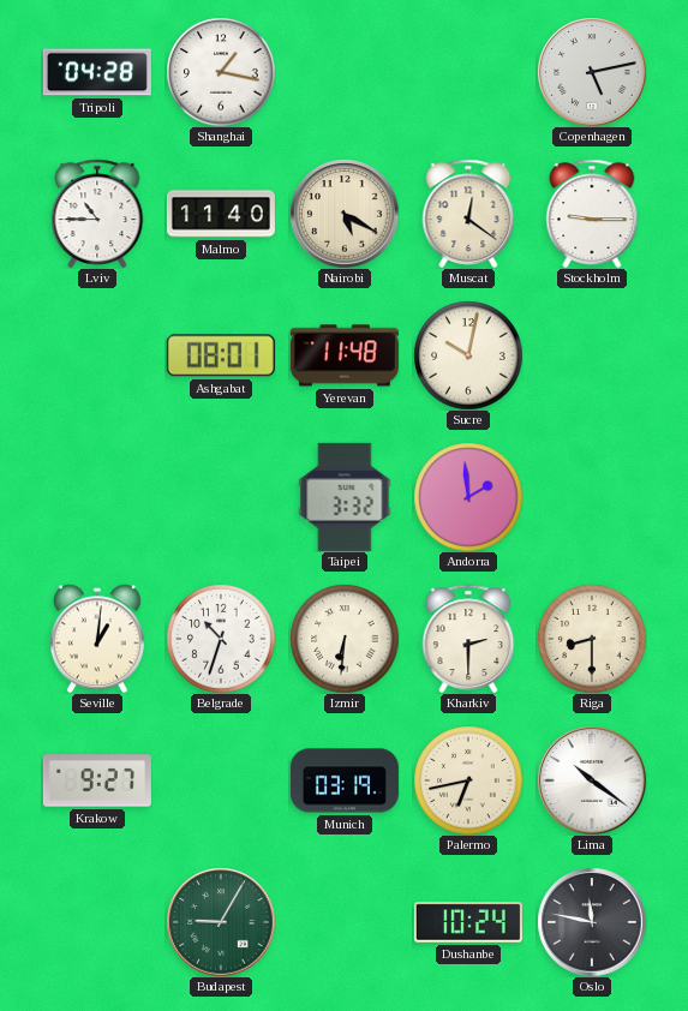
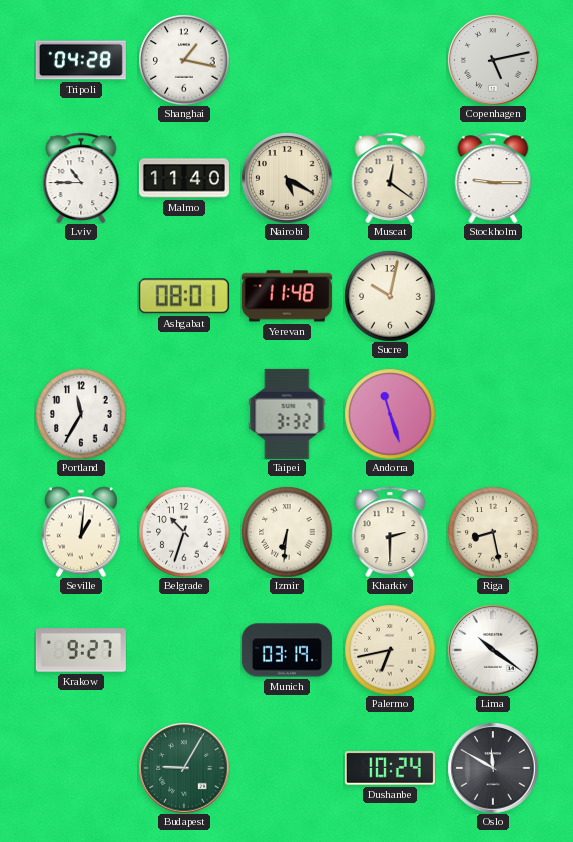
Portland: none -> 11:35 (81, 414)
Andorra: 1:59 -> 11:27 (390, 414)
Riga: 8:30 -> 8:28 (493, 532)
Oslo: 11:47 -> 11:50 (493, 768)
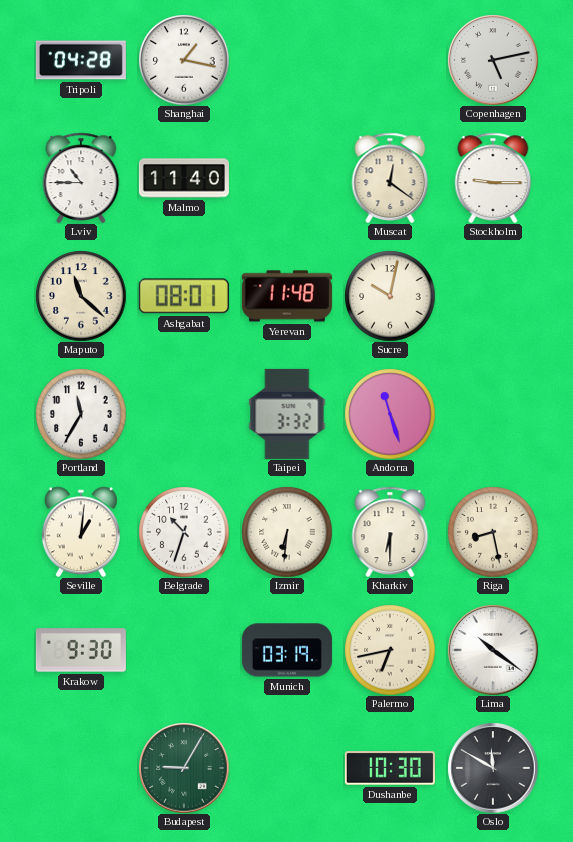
Nairobi: 5:20 -> none (287, 178)
Maputo: none -> 11:22 (81, 296)
Kharkiv: 2:30 -> 6:30 (390, 531)
Krakow: 9:27 -> 9:30 (81, 650)
Dushanbe: 10:24 -> 10:30 (390, 768)
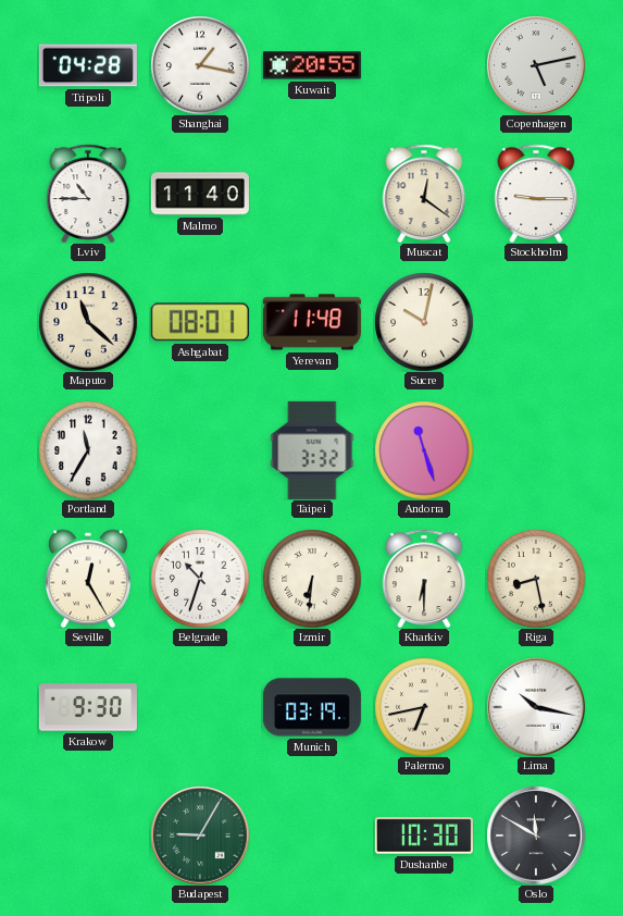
Kuwait: none -> 20:55 (312, 65)
Seville: 1:01 -> 12:25 (88, 579)
Lima: 10:21 -> 10:17 (536, 707)
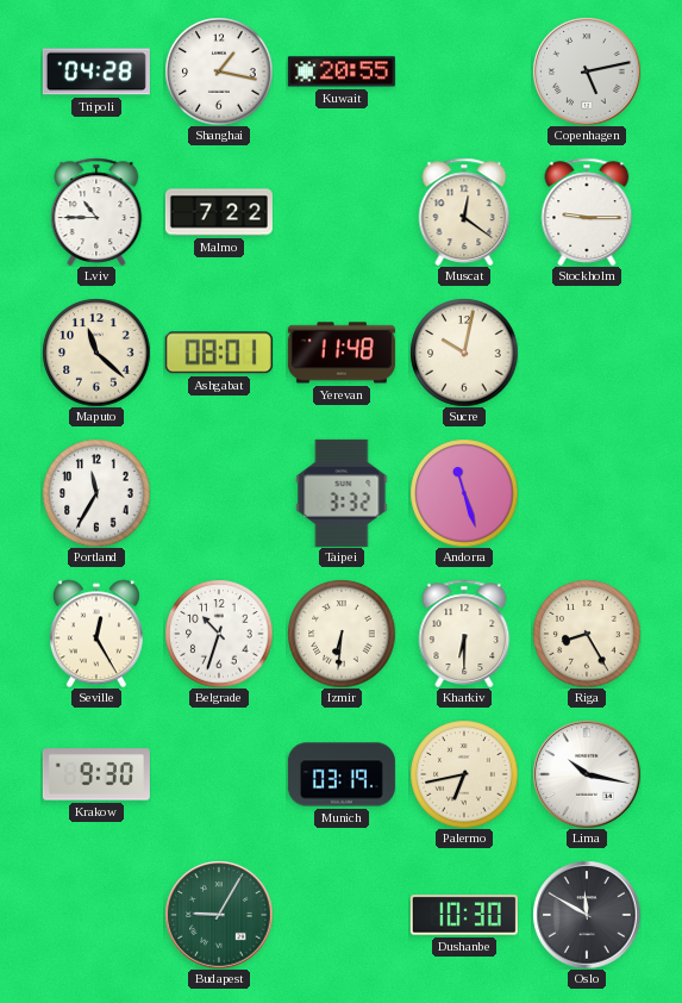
Malmo: 11:40 -> 7:22 (219, 212)
Riga: 8:28 -> 8:25 (587, 634)
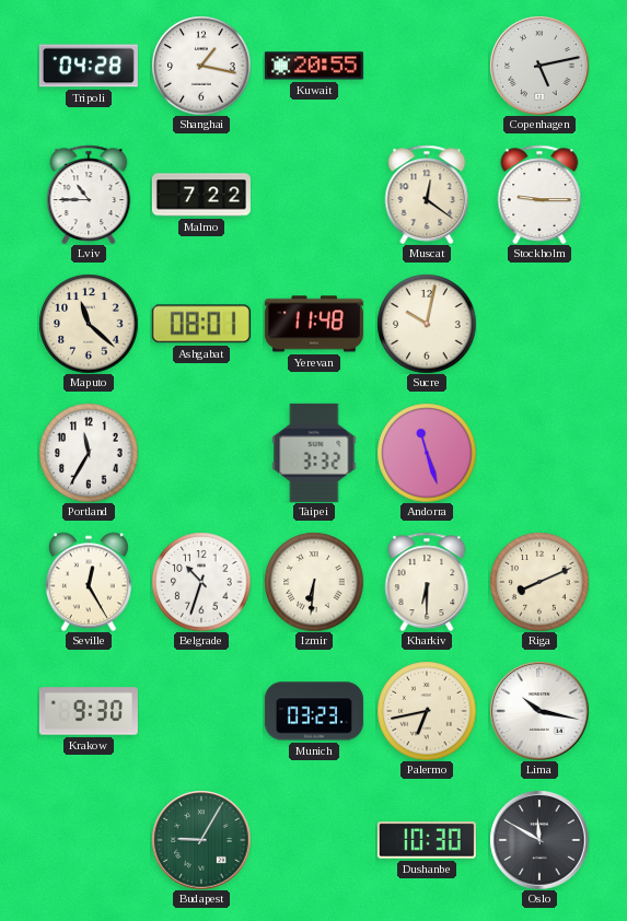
Riga: 8:25 -> 8:11 (539, 582)
Munich: 03:19 -> 03:23 (314, 711)
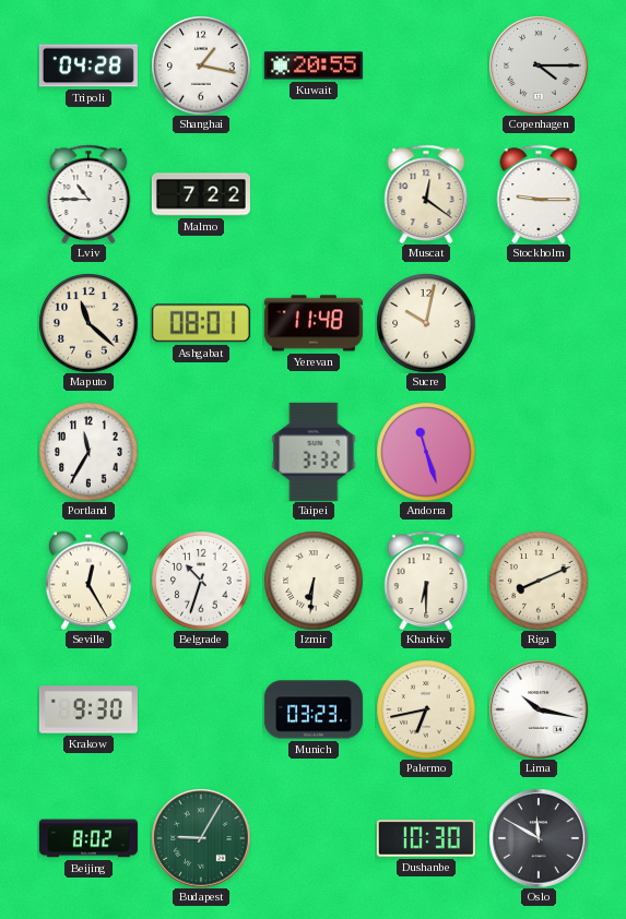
Copenhagen: 5:13 -> 4:15 (539, 65)
Beijing: none -> 8:02 (88, 838)
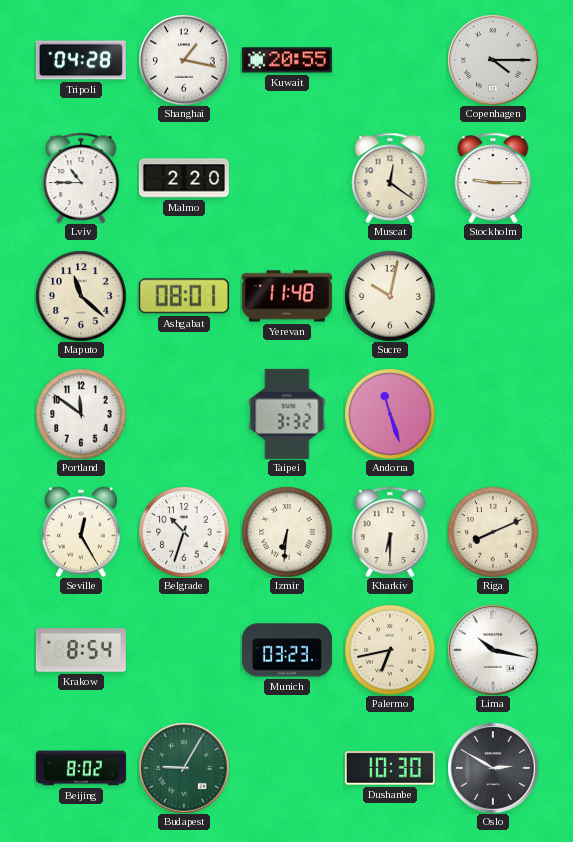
Malmo: 7:22 -> 2:20 (184, 178)
Portland: 11:35 -> 11:51 (81, 414)
Krakow: 9:30 -> 8:54 (81, 650)
Oslo: 11:50 -> 2:50 (493, 768)
